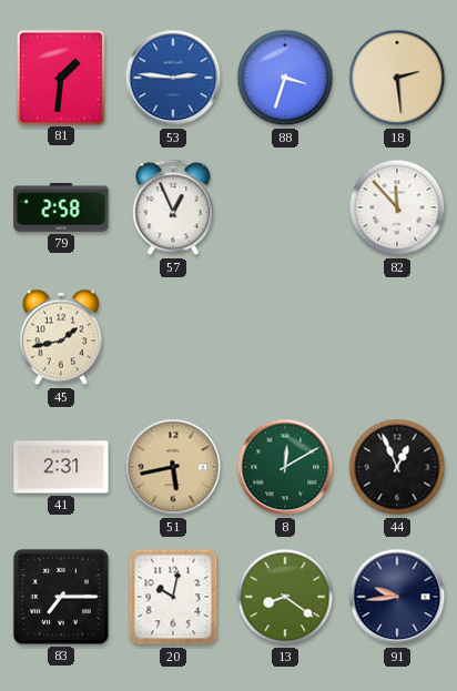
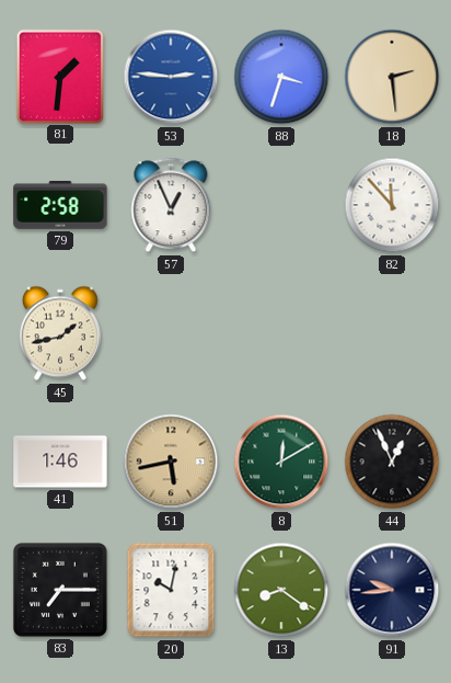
41: 2:31 -> 1:46 (60, 462)
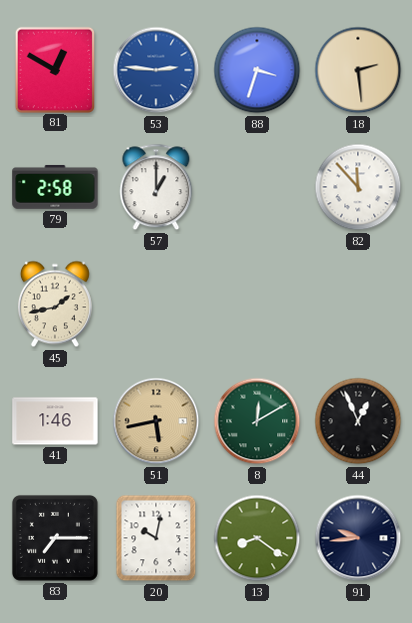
81: 1:31 -> 12:50 (54, 69)
57: 12:56 -> 1:00 (156, 187)
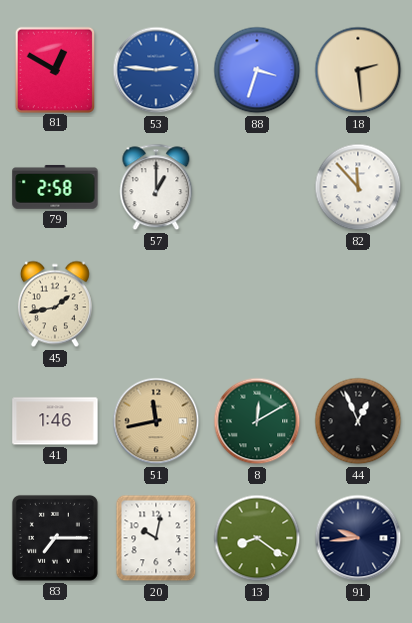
51: 5:43 -> 11:43 (156, 421)
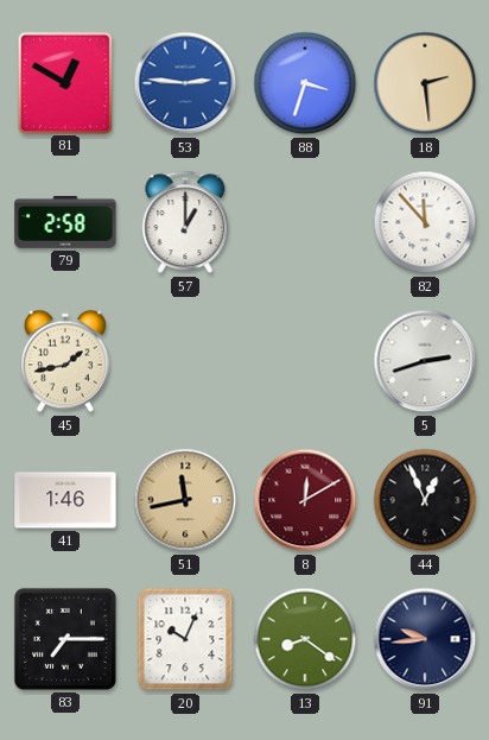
5: none -> 2:42 (425, 361)
8 dial: green -> burgundy (305, 500)
20: 10:02 -> 10:04 (185, 639)
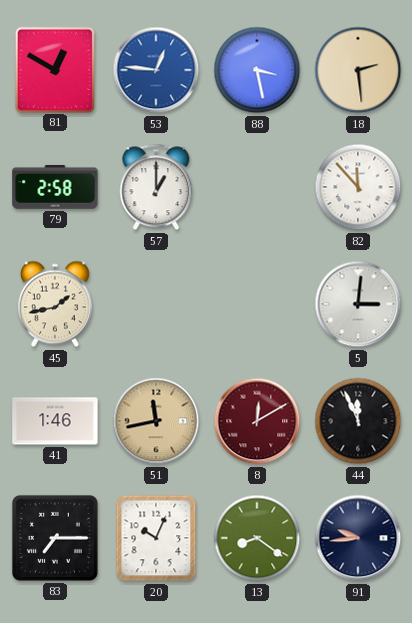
53: 2:46 -> 12:46 (156, 70)
88: 3:33 -> 3:28 (257, 70)
5: 2:42 -> 3:01 (358, 304)
44: 12:56 -> 11:56 (358, 421)
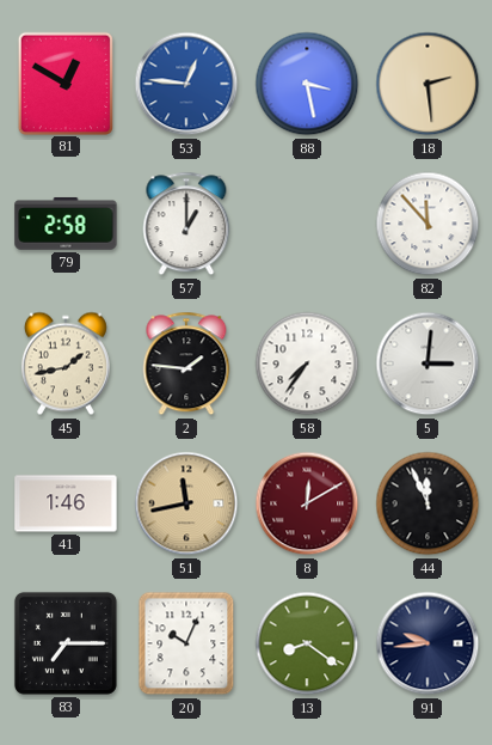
2: none -> 1:46 (186, 364)
58: none -> 7:36 (307, 364)
